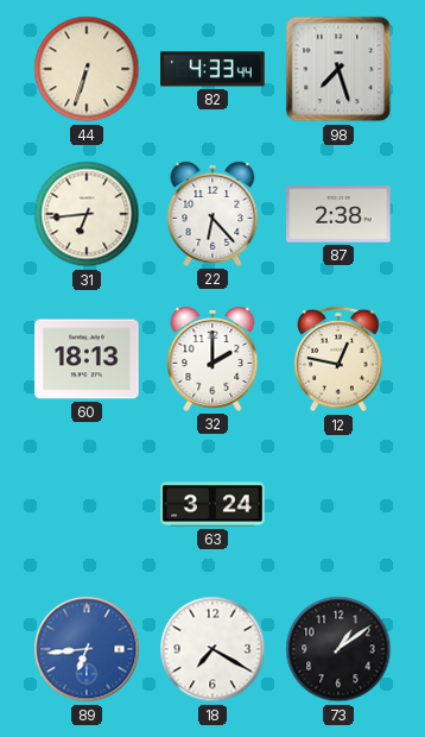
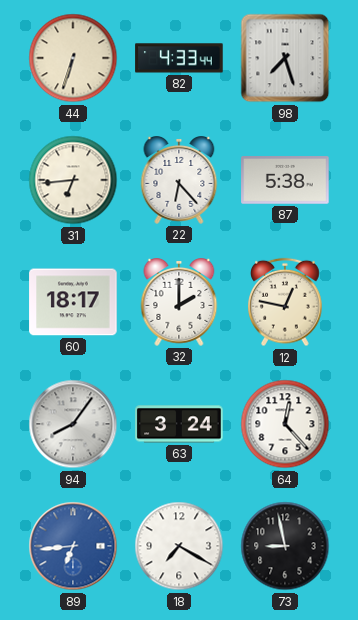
87: 2:38 -> 5:38 (285, 180)
60: 18:13 -> 18:17 (73, 302)
94: none -> 8:06 (73, 424)
64: none -> 12:23 (285, 424)
73: 1:09 -> 8:58 (285, 546)
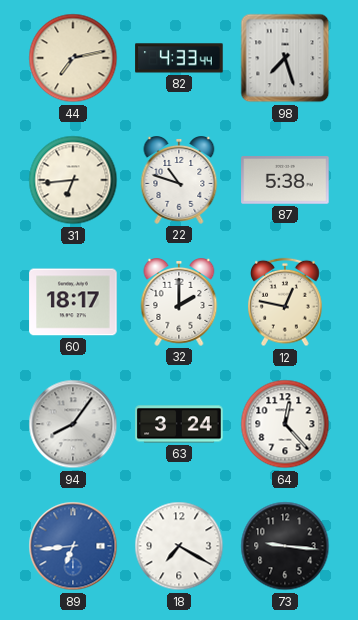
44: 6:33 -> 7:13 (73, 58)
22: 6:23 -> 10:48 (179, 181)
73: 8:58 -> 9:16 (285, 546)
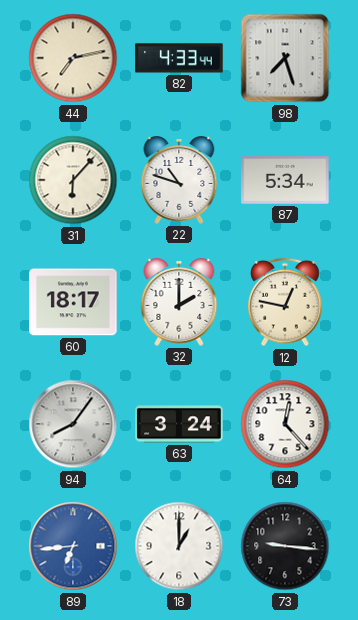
31: 6:44 -> 6:07 (73, 180)
87: 5:38 -> 5:34 (285, 180)
18: 7:20 -> 1:00 (179, 546)
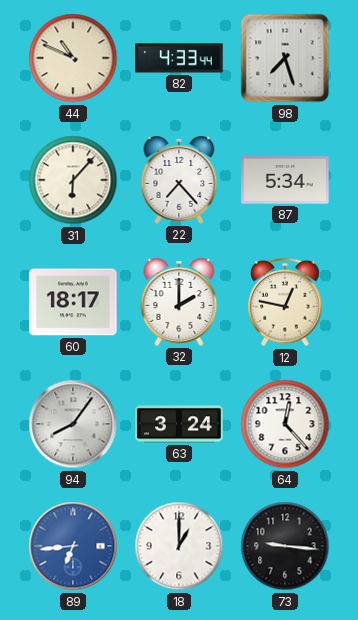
44: 7:13 -> 10:49 (73, 58)
22: 10:48 -> 7:23 (179, 181)
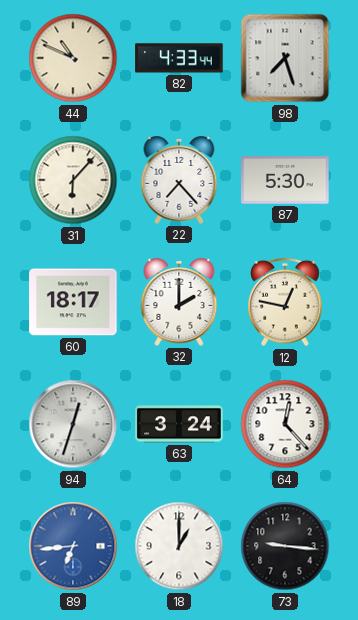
87: 5:34 -> 5:30 (285, 180)
94: 8:06 -> 12:33 (73, 424)
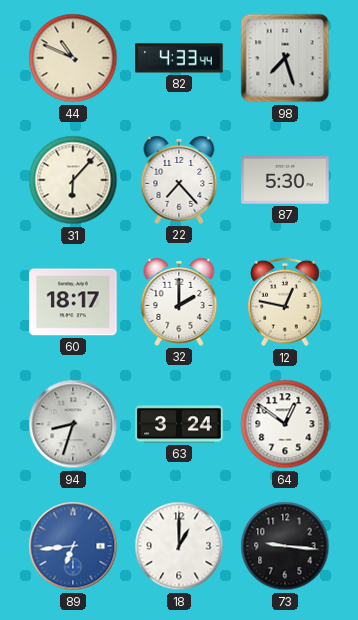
94: 12:33 -> 8:33 (73, 424)
64: 12:23 -> 12:51 (285, 424)
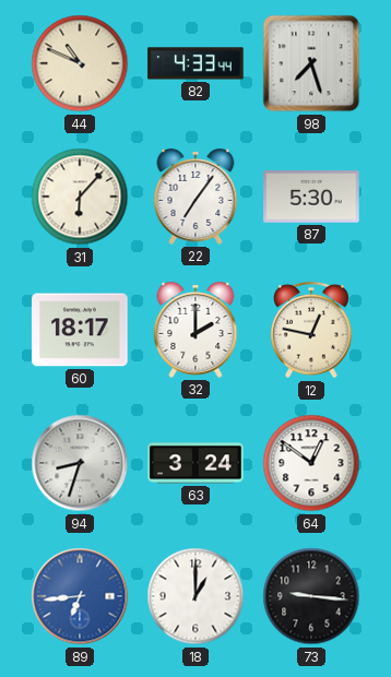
22: 7:23 -> 7:06 (195, 198)
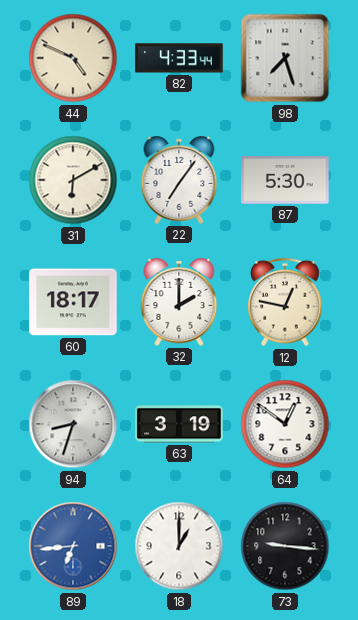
44: 10:49 -> 4:49 (73, 58)
31: 6:07 -> 6:10 (73, 180)
63: 3:24 -> 3:19 (179, 424)
